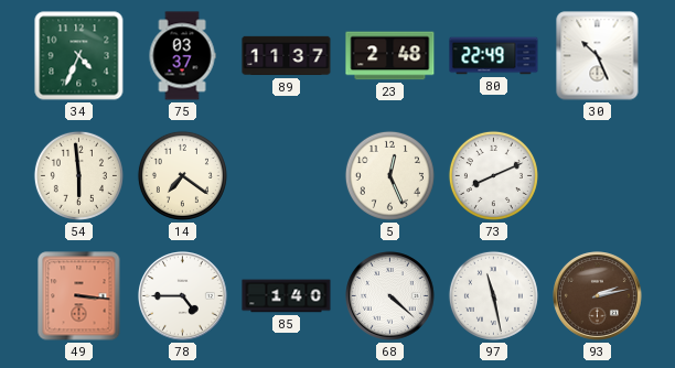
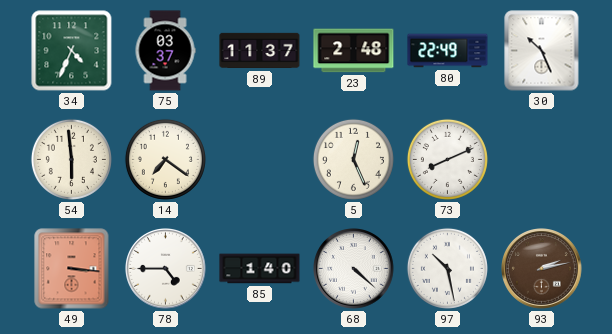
97: 11:28 -> 10:28 (447, 268)
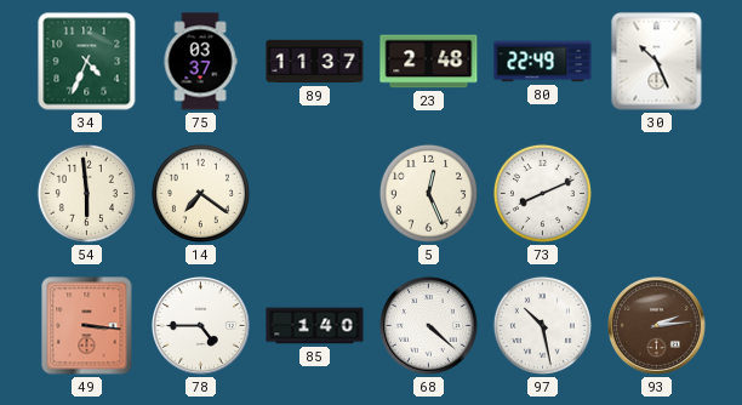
93: 2:13 -> 2:14 (657, 326)
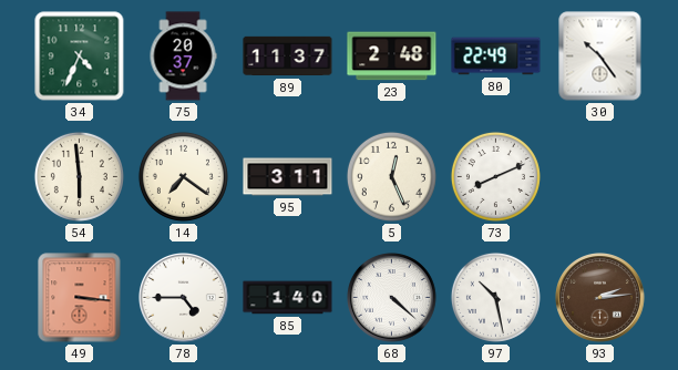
75: 03:37 -> 20:37 (183, 56)
30: 10:26 -> 10:24 (600, 56)
95: none -> 3:11 (288, 177)
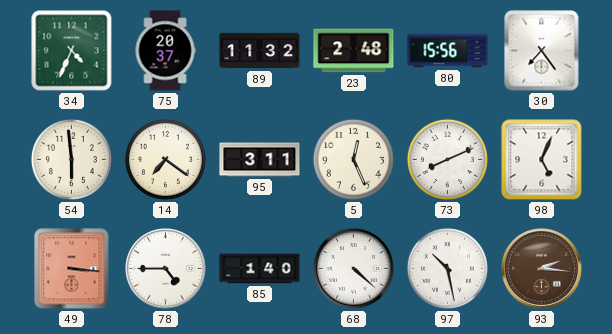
89: 11:37 -> 11:32 (260, 51)
80: 22:49 -> 15:56 (448, 51)
30: 10:24 -> 7:24 (542, 51)
98: none -> 5:04 (542, 160)
93: 2:14 -> 2:16 (542, 269)
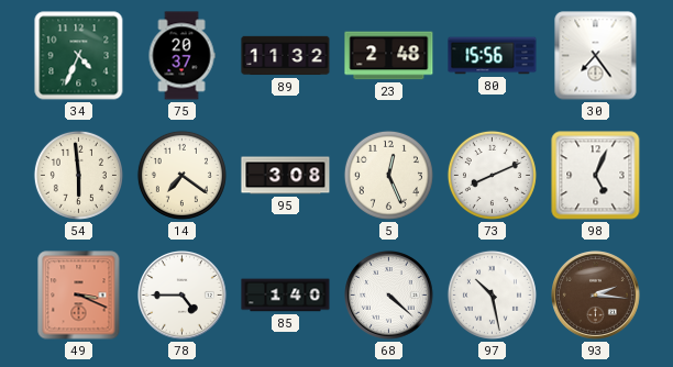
95: 3:11 -> 3:08 (286, 176)
49: 3:16 -> 3:19 (79, 296)
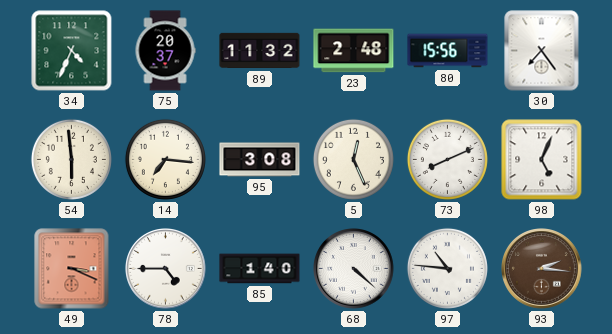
14: 7:21 -> 7:16 (165, 159)
97: 10:28 -> 10:46 (447, 268)
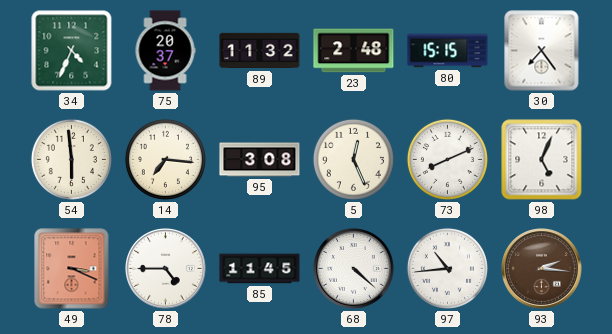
80: 15:56 -> 15:15 (448, 51)
85: 1:40 -> 11:45 (260, 269)
97: 10:46 -> 10:44 (447, 268)
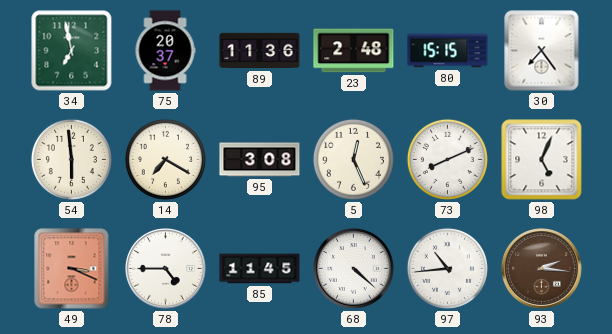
34: 4:34 -> 6:58 (72, 51)
89: 11:32 -> 11:36 (260, 51)
14: 7:16 -> 7:20 (165, 159)
